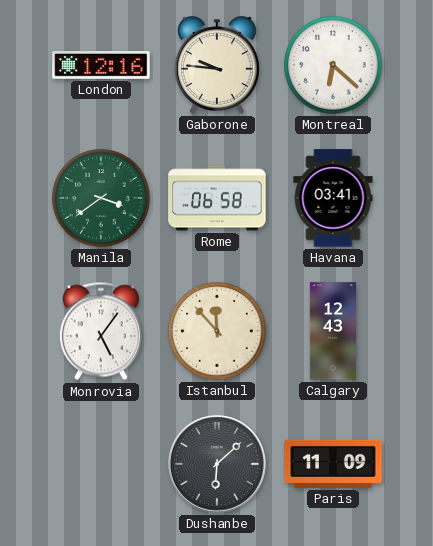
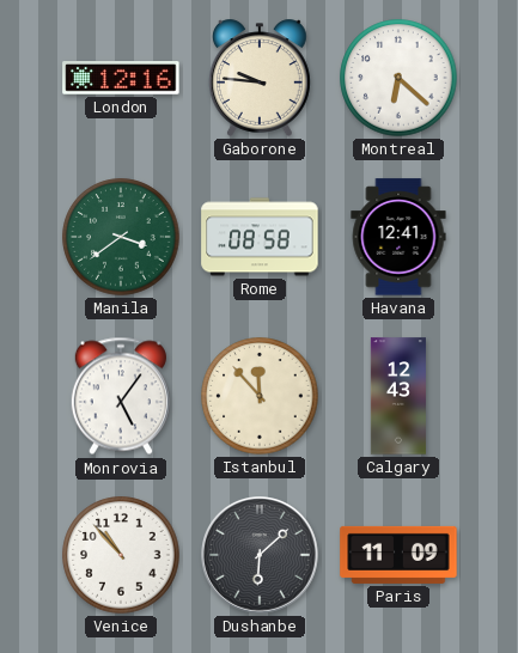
Rome: 06:58 -> 08:58 (260, 237)
Havana: 03:41 -> 12:41 (398, 237)
Venice: none -> 10:53 (121, 555)
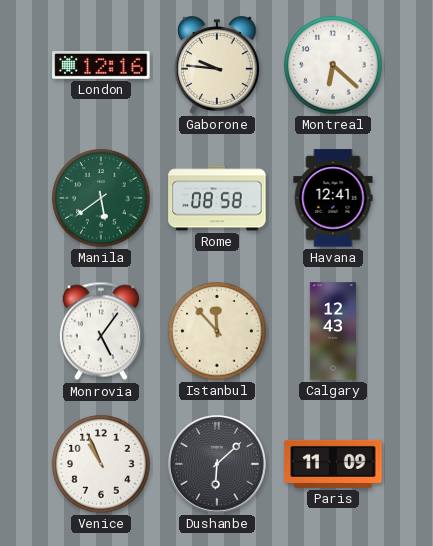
Manila: 3:39 -> 5:39 (101, 198)
Venice: 10:53 -> 10:56 (101, 464)
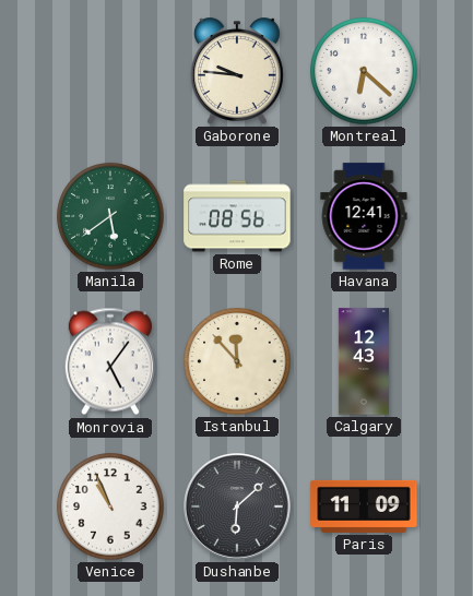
London: 12:16 -> none (101, 65)
Rome: 08:58 -> 08:56 (237, 216)
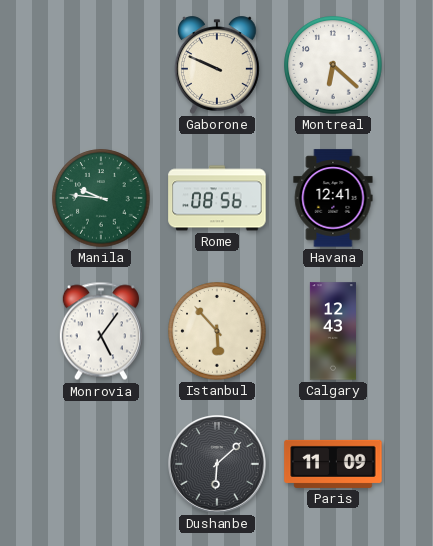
Gaborone: 9:46 -> 9:49 (217, 65)
Manila: 5:39 -> 9:46 (101, 198)
Istanbul: 11:53 -> 5:53 (217, 331)
Venice: 10:56 -> none (110, 506)
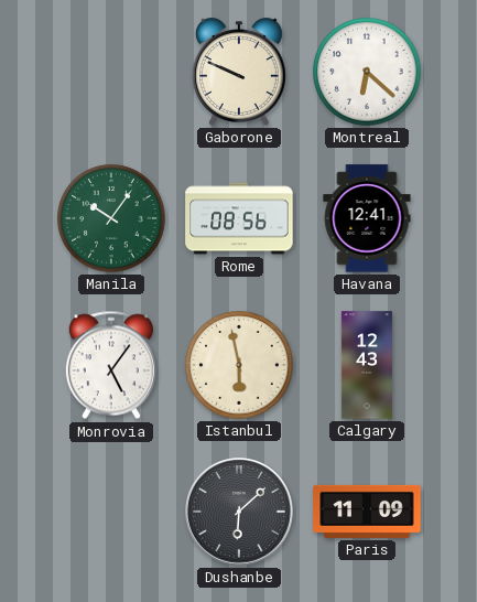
Manila: 9:46 -> 10:06 (111, 218)
Istanbul: 5:53 -> 5:58 (239, 365)
